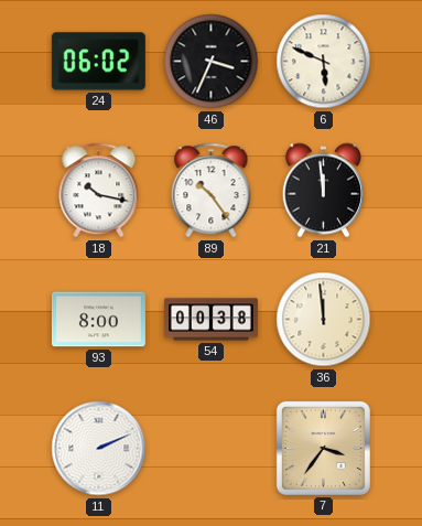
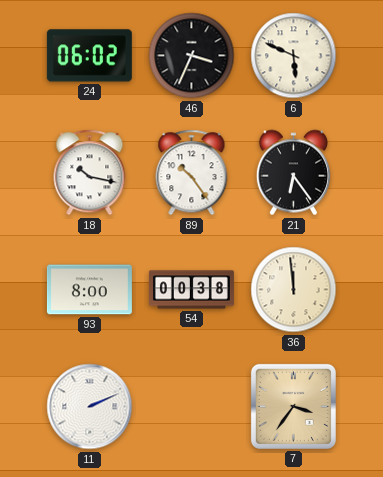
21: 11:59 -> 6:24 (293, 173)
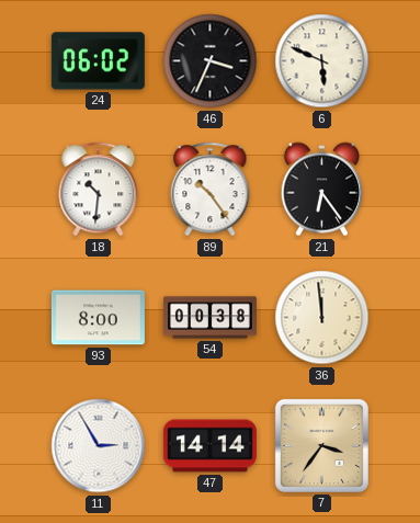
18: 10:17 -> 10:31 (99, 190)
11: 2:11 -> 2:55 (99, 446)
47: none -> 14:14 (209, 446)
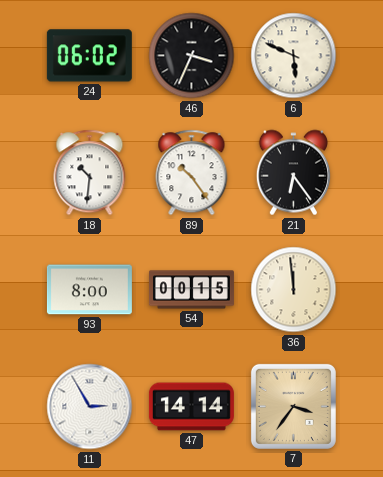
54: 00:38 -> 00:15 (191, 290)
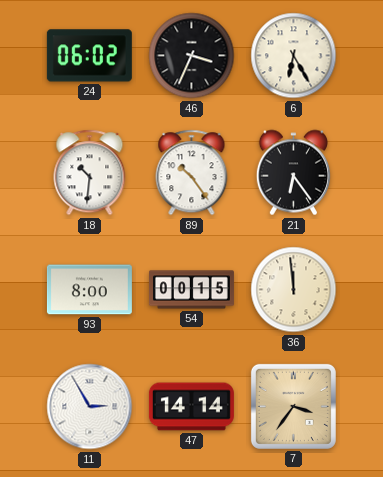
6: 5:49 -> 6:25 (294, 56)
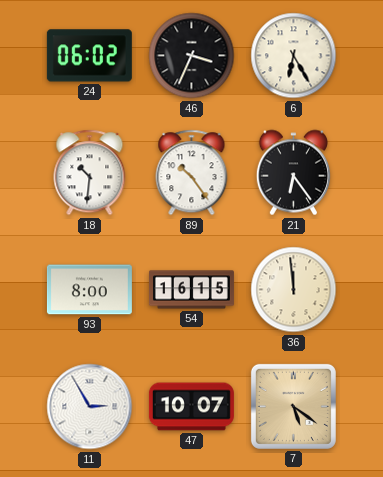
54: 00:15 -> 16:15 (191, 290)
47: 14:14 -> 10:07 (191, 407)
7: 3:36 -> 5:21 (293, 406)
